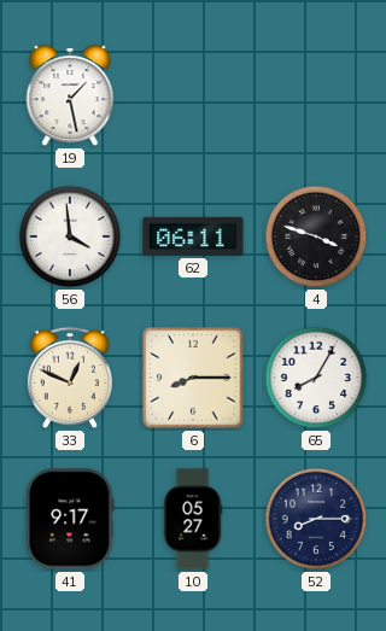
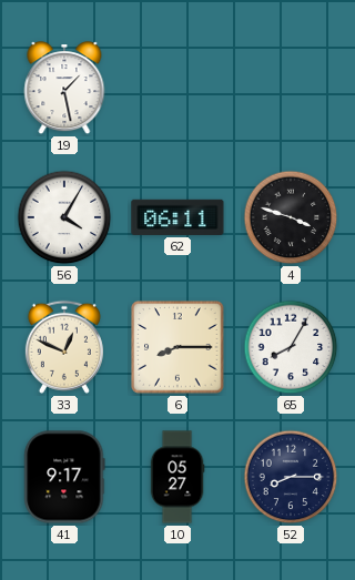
56: 3:59 -> 4:05 (64, 217)
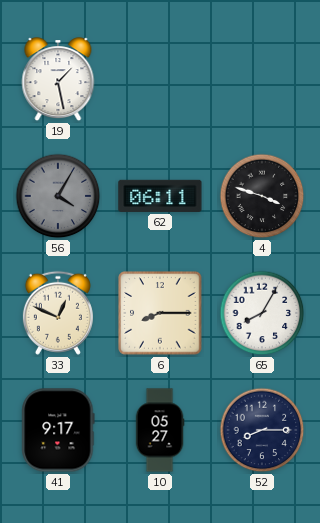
56 dial: white -> grey (58, 196)
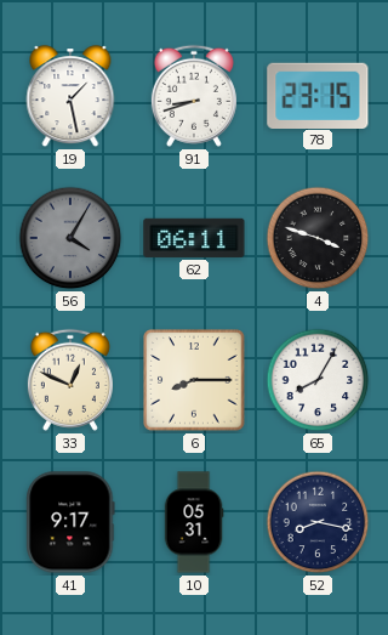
91: none -> 8:42 (194, 96)
78: none -> 23:15 (318, 95)
10: 05:27 -> 05:31 (194, 522)
52: 8:15 -> 8:17 (318, 522)
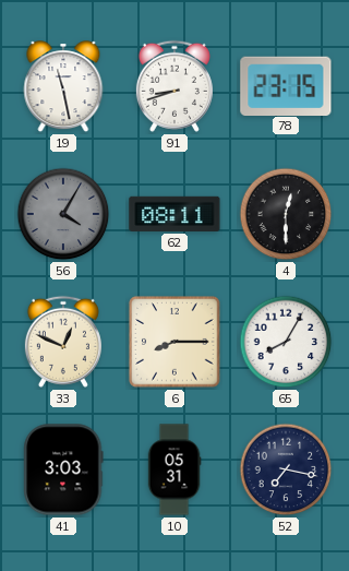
19: 1:28 -> 11:28 (63, 87)
62: 06:11 -> 08:11 (174, 214)
4: 3:48 -> 12:30 (286, 214)
41: 9:17 -> 3:03 (63, 469)
52: 8:17 -> 7:17 (286, 469)
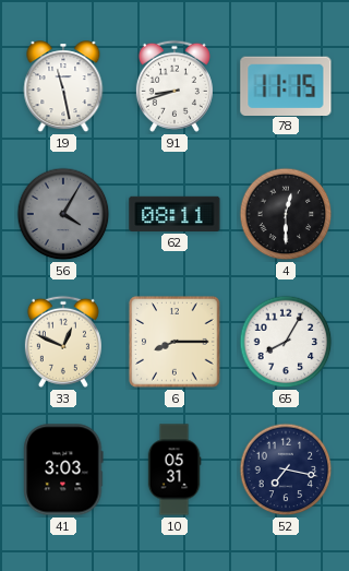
78: 23:15 -> 11:15 (286, 85)
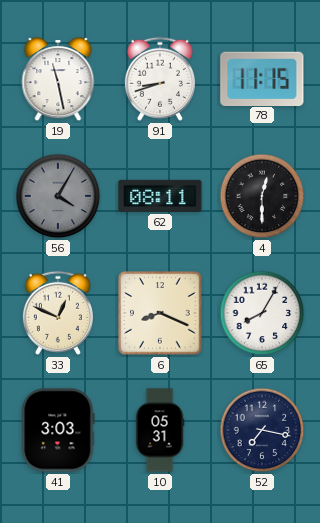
6: 8:15 -> 8:19 (160, 313)
